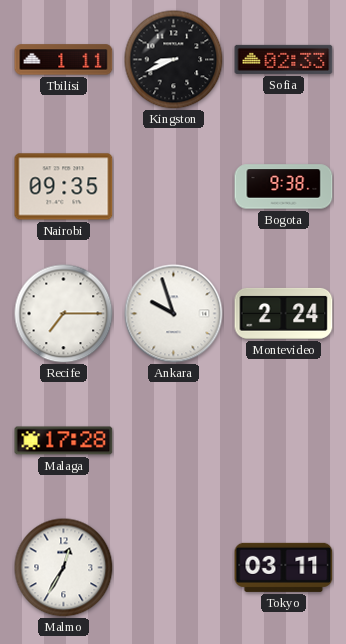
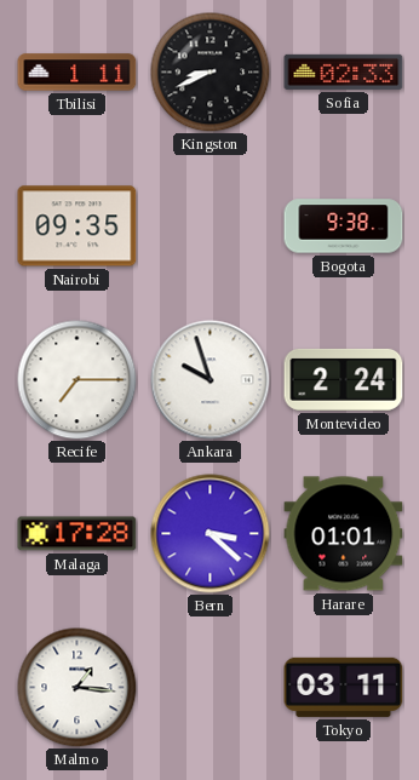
Bern: none -> 3:22 (211, 534)
Harare: none -> 01:01 (344, 534)
Malmo: 12:35 -> 1:16 (78, 688)
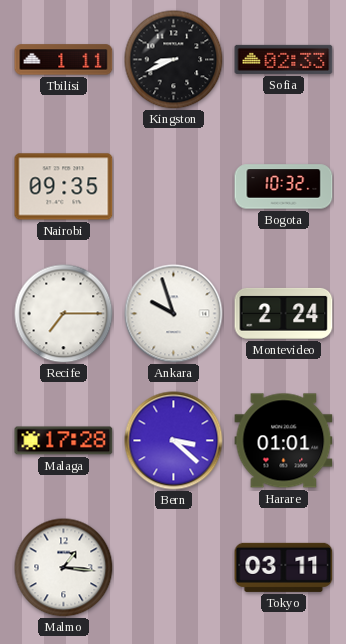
Bogota: 9:38 -> 10:32 (284, 187)
